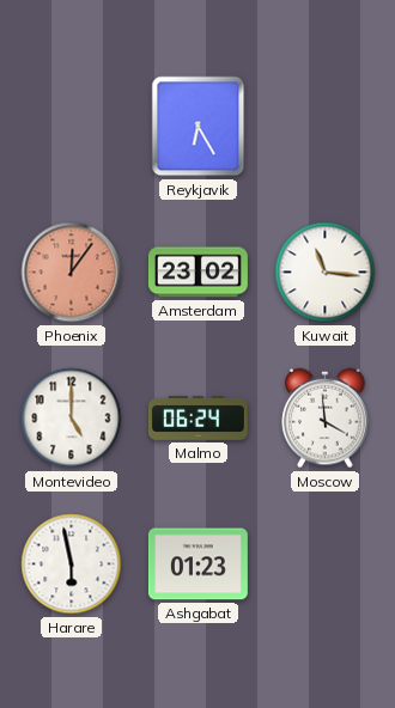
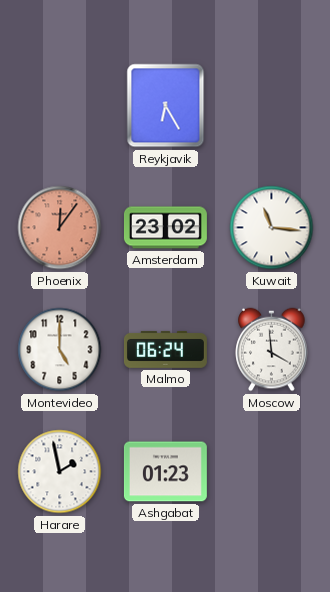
Harare: 5:58 -> 1:58 (60, 472)
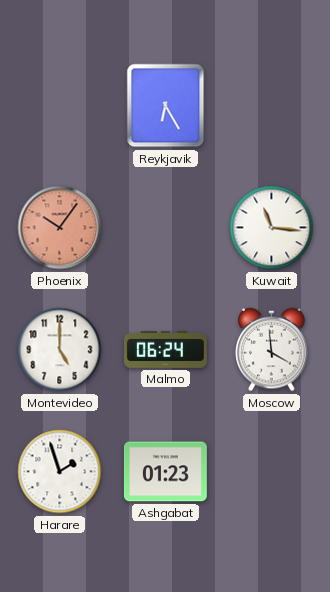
Phoenix: 12:06 -> 10:06 (60, 228)
Amsterdam: 23:02 -> none (165, 228)
Harare: 1:58 -> 1:57 (60, 472)
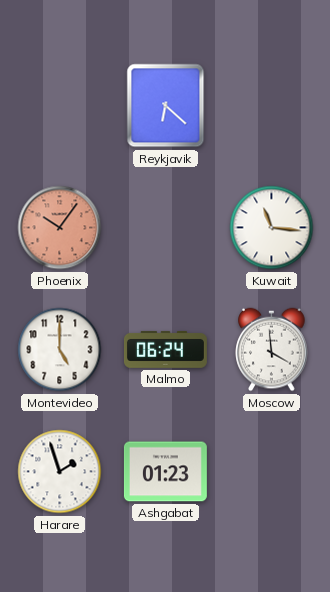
Reykjavik: 6:25 -> 6:22 (166, 106)
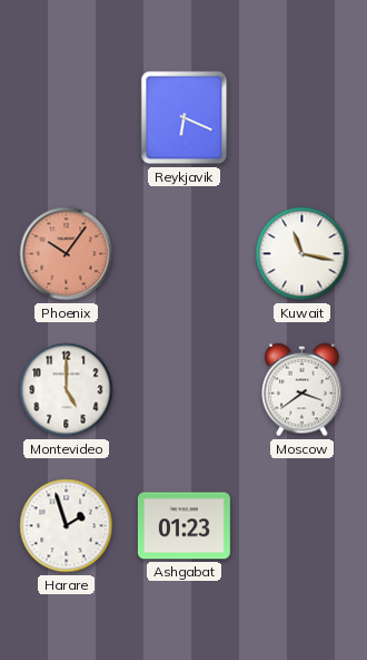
Reykjavik: 6:22 -> 6:19 (185, 118)
Kuwait: 11:16 -> 11:17 (302, 254)
Malmo: 06:24 -> none (165, 349)
Moscow: 3:59 -> 3:39 (302, 390)
